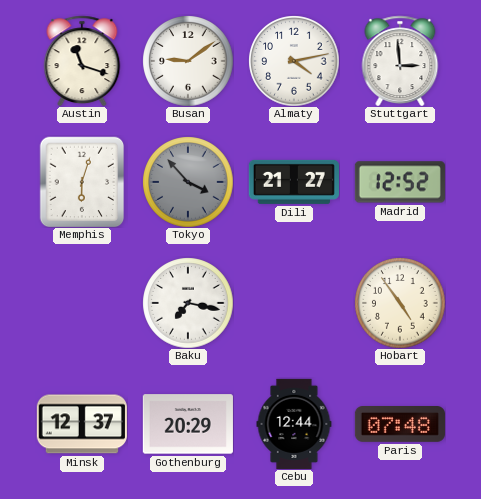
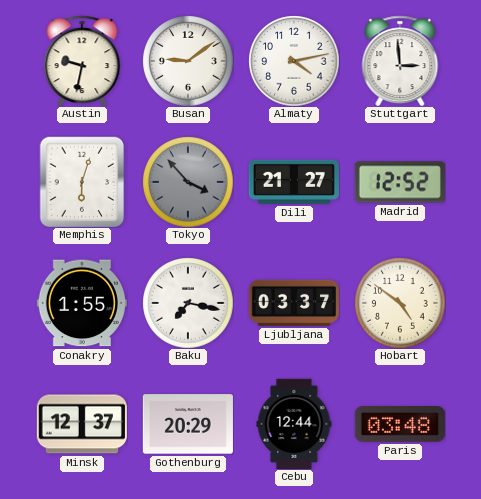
Austin: 11:18 -> 9:32 (82, 61)
Conakry: none -> 1:55 (82, 303)
Ljubljana: none -> 03:37 (294, 303)
Hobart: 4:54 -> 4:51 (400, 303)
Paris: 07:48 -> 03:48 (400, 425)
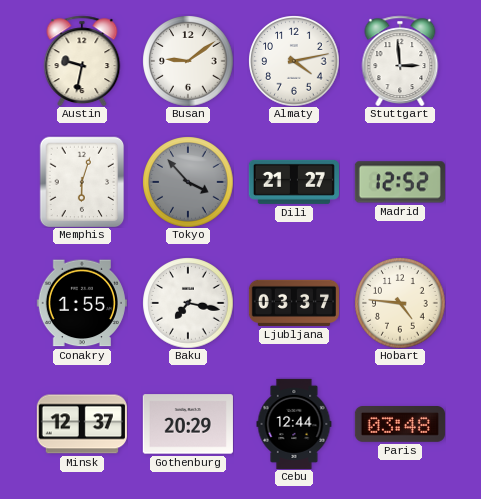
Hobart: 4:51 -> 4:46 (400, 303)
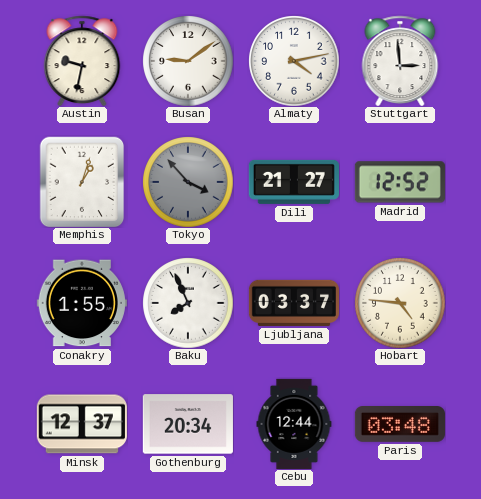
Memphis: 6:03 -> 1:03 (82, 182)
Baku: 7:17 -> 7:56 (188, 303)
Gothenburg: 20:29 -> 20:34 (188, 424)
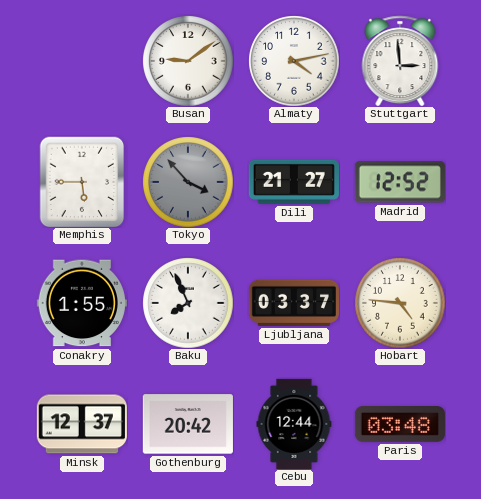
Austin: 9:32 -> none (82, 61)
Memphis: 1:03 -> 5:45 (82, 182)
Gothenburg: 20:34 -> 20:42 (188, 424)
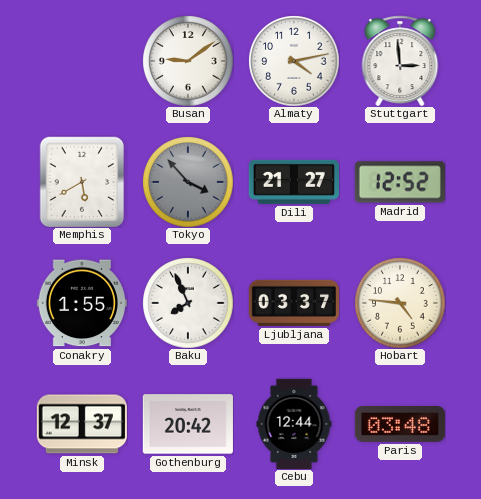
Memphis: 5:45 -> 5:40 (82, 182)
